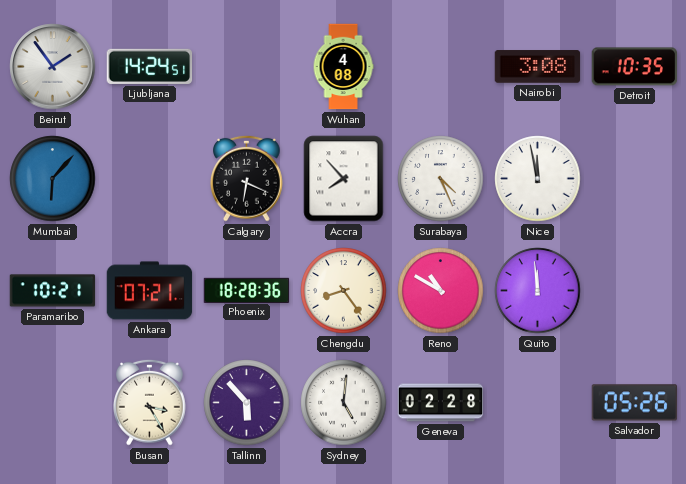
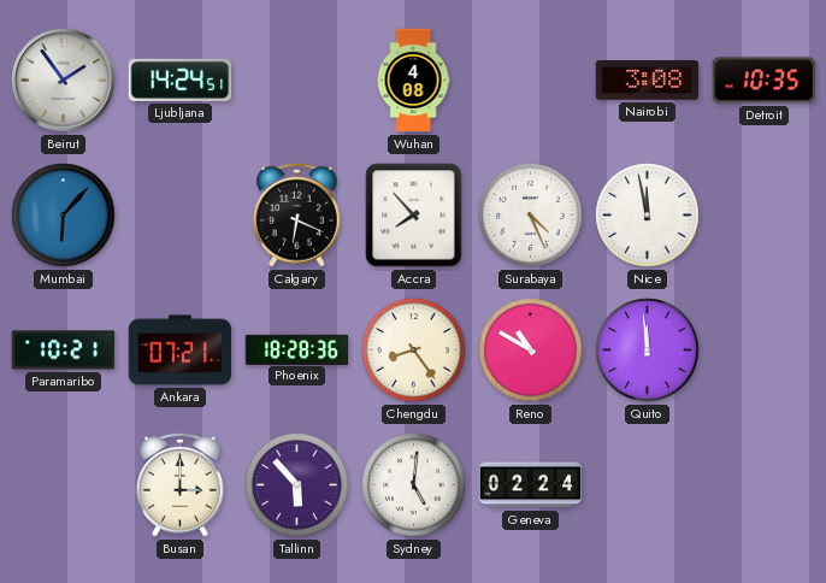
Busan: 3:25 -> 3:00 (181, 484)
Geneva: 02:28 -> 02:24 (531, 485)
Salvador: 05:26 -> none (635, 403)
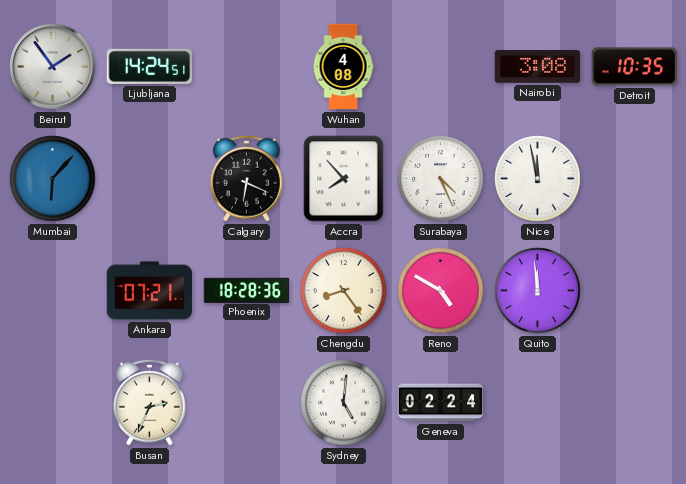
Paramaribo: 10:21 -> none (64, 351)
Reno: 10:50 -> 4:50 (441, 291)
Busan: 3:00 -> 2:34 (150, 402)
Tallinn: 5:53 -> none (297, 485)
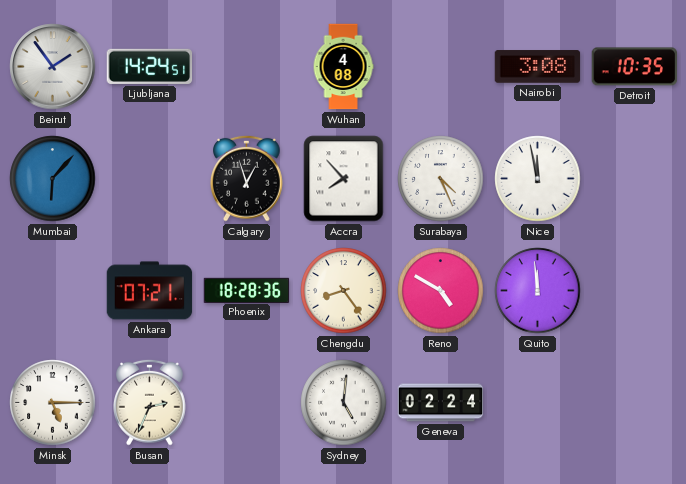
Calgary: 6:19 -> 12:57 (247, 178)
Minsk: none -> 5:15 (53, 403)
